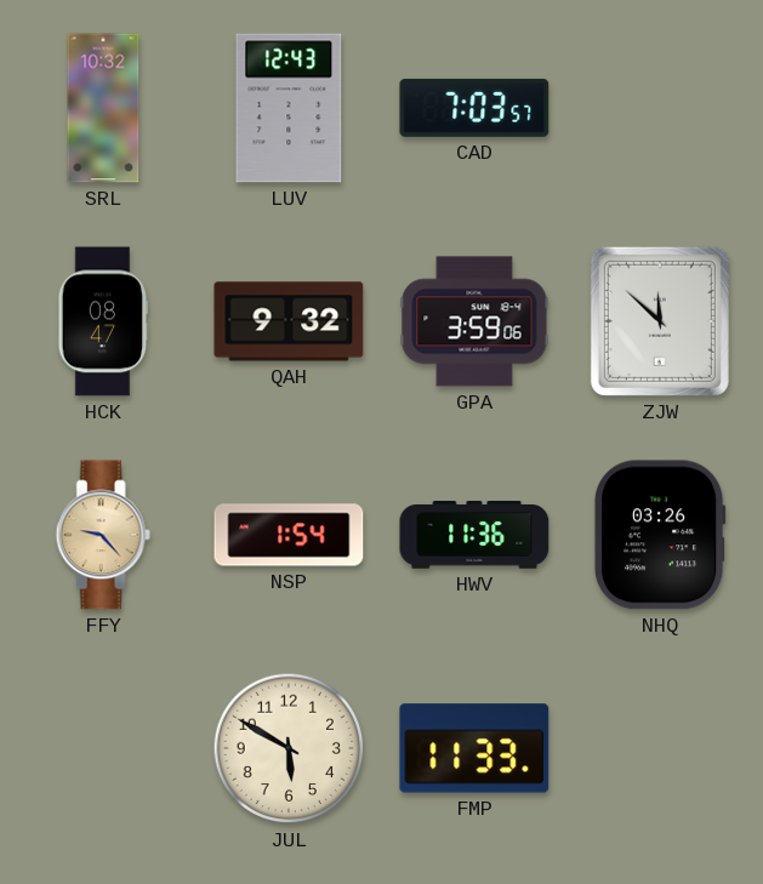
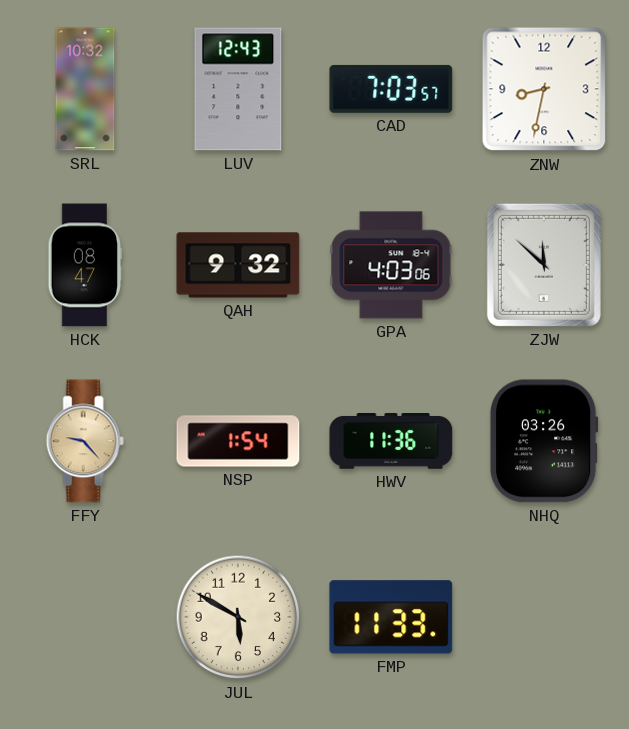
ZNW: none -> 8:32 (544, 89)
GPA: 3:59 -> 4:03 (391, 265)
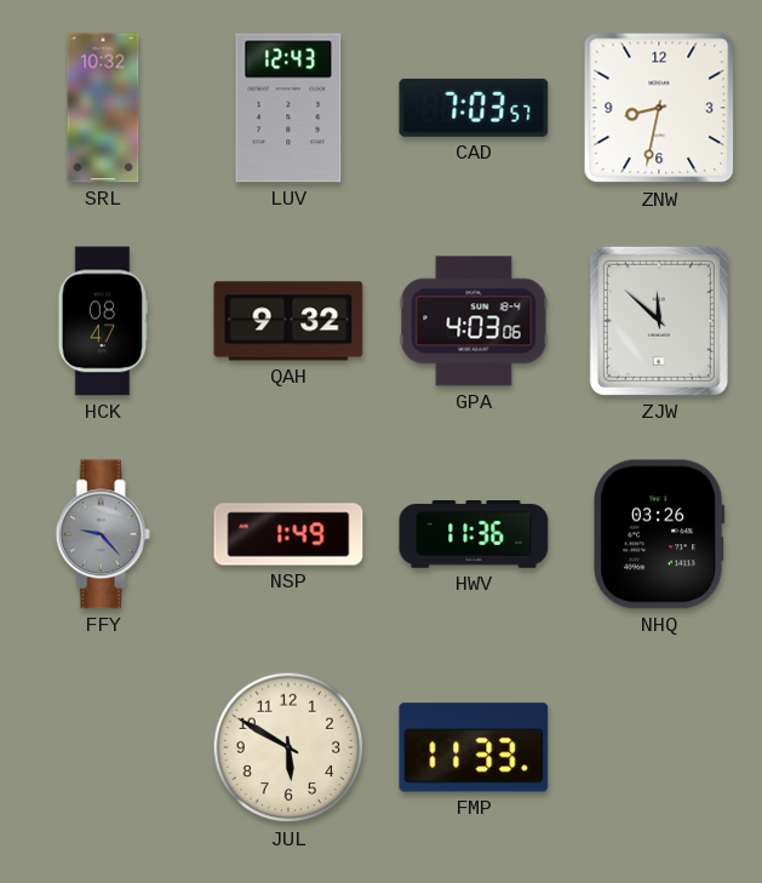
FFY dial: champagne -> grey (103, 534)
NSP: 1:54 -> 1:49 (288, 534)
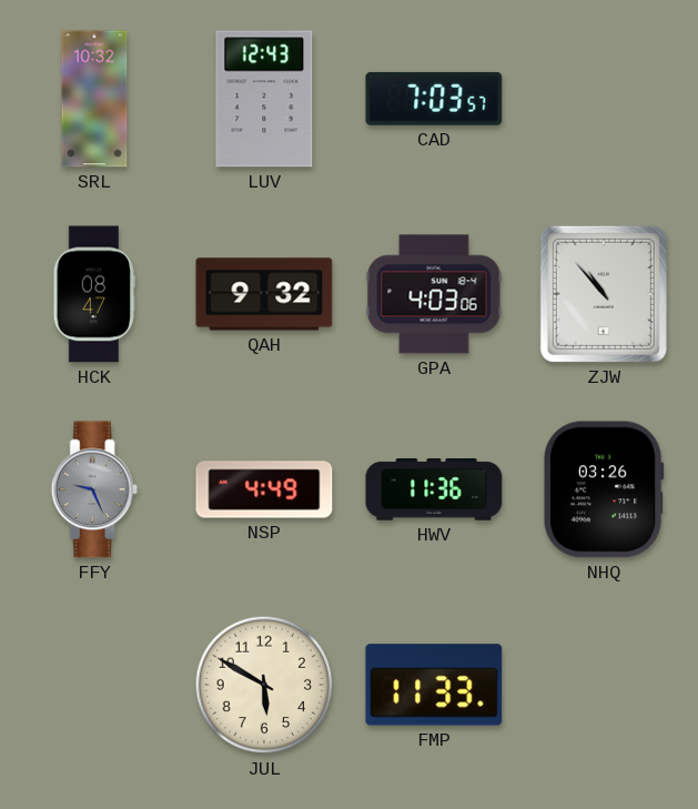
ZNW: 8:32 -> none (659, 108)
ZJW: 11:52 -> 10:53 (604, 294)
FFY: 9:23 -> 9:26 (94, 489)
NSP: 1:49 -> 4:49 (264, 489)
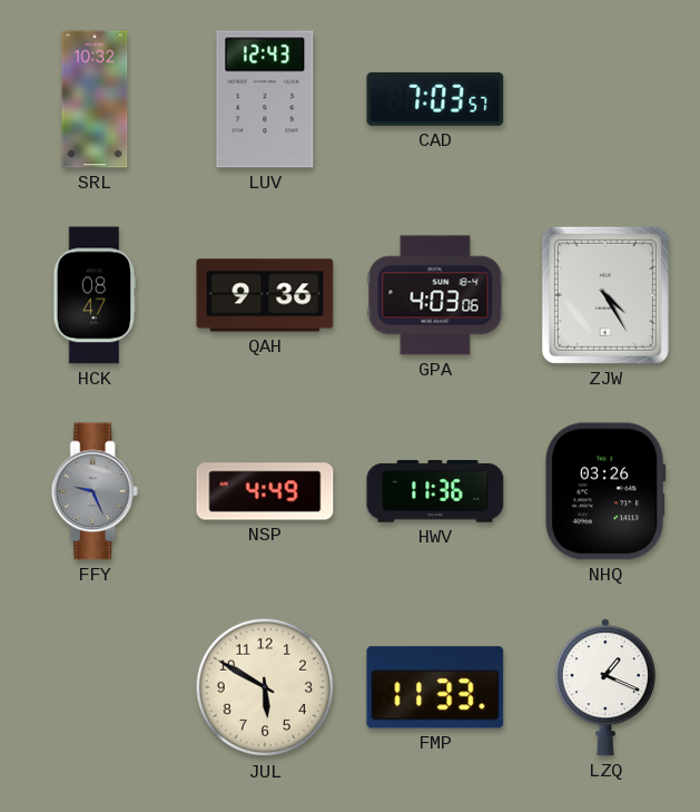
QAH: 9:32 -> 9:36 (265, 295)
ZJW: 10:53 -> 4:25 (605, 295)
LZQ: none -> 1:19 (605, 687)
